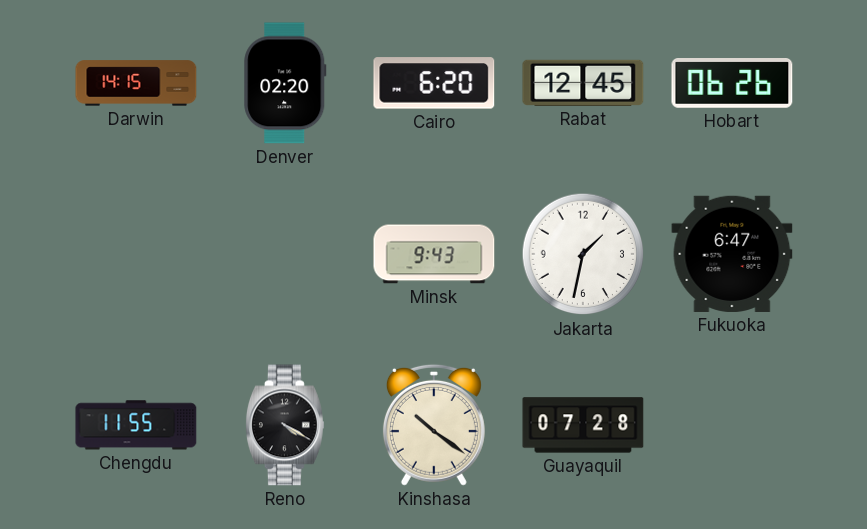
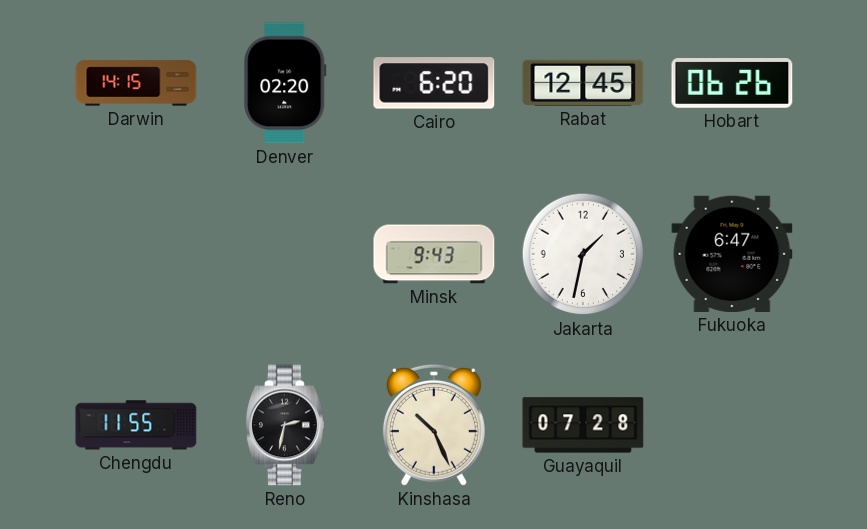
Reno: 4:20 -> 2:32 (285, 425)
Kinshasa: 10:21 -> 10:26 (434, 425)
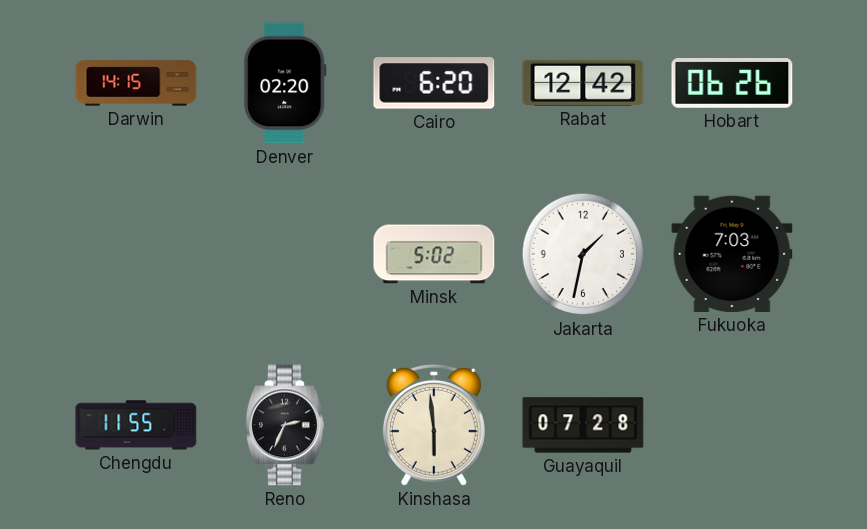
Rabat: 12:45 -> 12:42 (583, 83)
Minsk: 9:43 -> 5:02 (434, 254)
Fukuoka: 6:47 -> 7:03 (732, 254)
Reno: 2:32 -> 2:34 (285, 425)
Kinshasa: 10:26 -> 5:59 (434, 425)
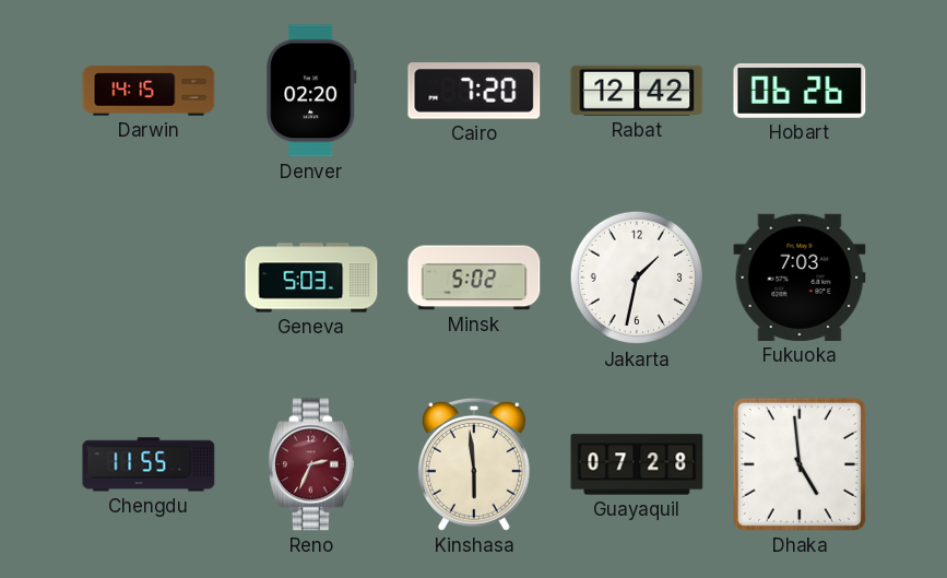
Cairo: 6:20 -> 7:20 (474, 91)
Geneva: none -> 5:03 (311, 278)
Reno dial: black -> burgundy (311, 464)
Dhaka: none -> 4:59 (800, 464)
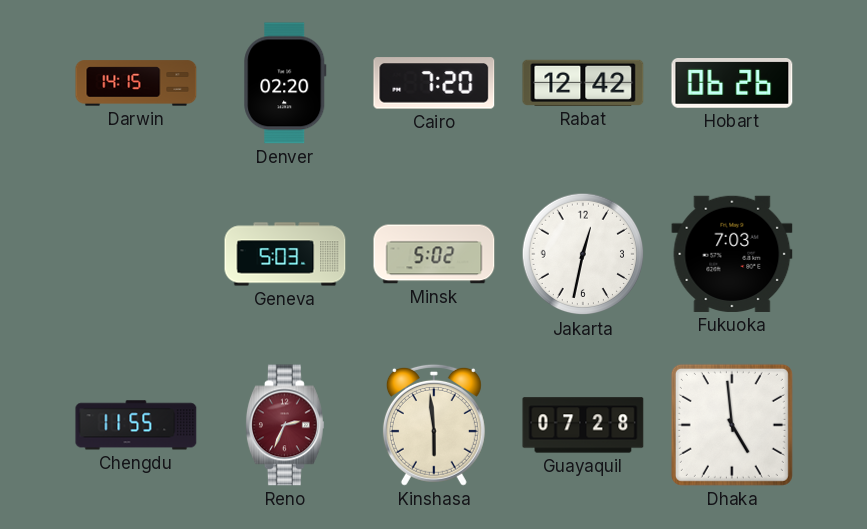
Jakarta: 1:32 -> 12:32 (583, 254)
